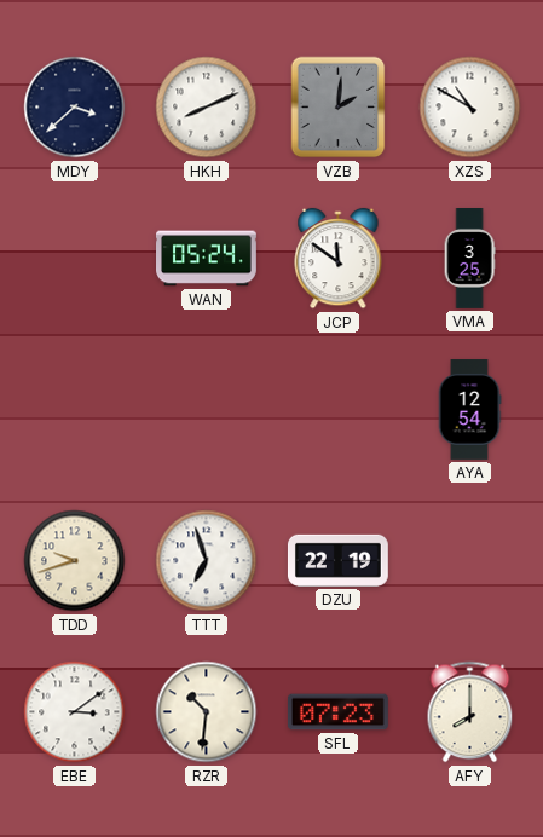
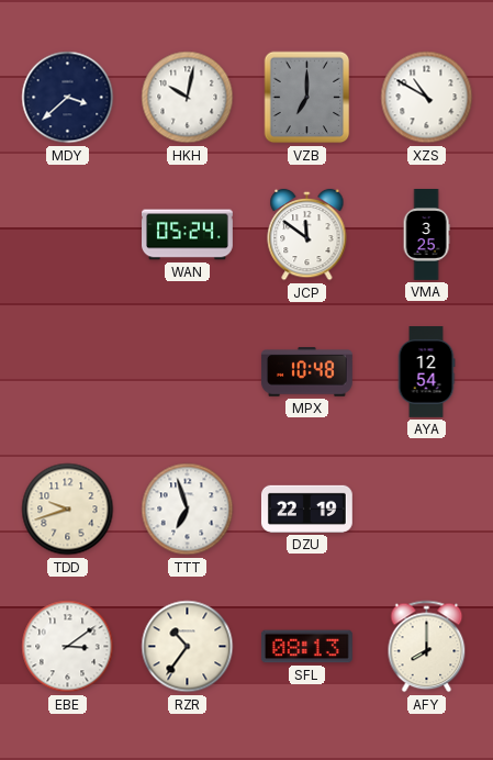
HKH: 8:11 -> 10:02 (188, 98)
VZB: 2:01 -> 7:00 (307, 98)
MPX: none -> 10:48 (306, 372)
RZR: 10:31 -> 10:36 (188, 647)
SFL: 07:23 -> 08:13 (306, 647)
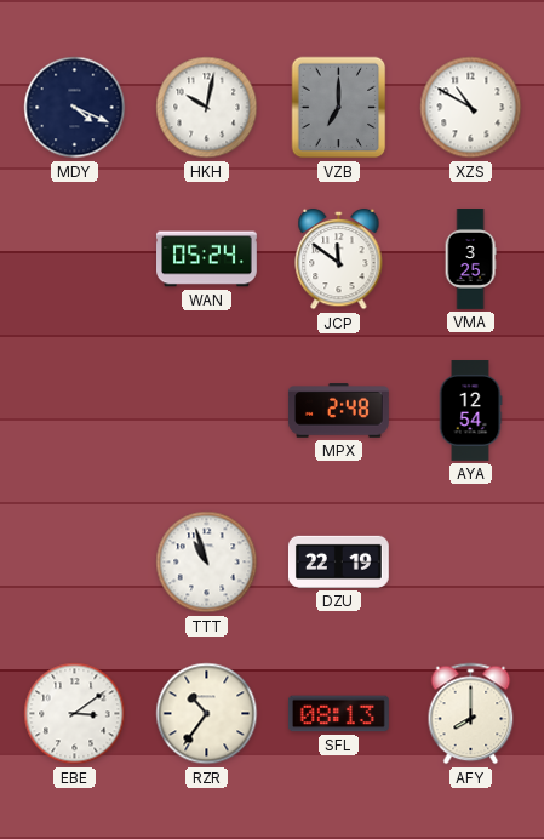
MDY: 3:38 -> 4:19 (75, 108)
MPX: 10:48 -> 2:48 (338, 411)
TDD: 9:42 -> none (68, 510)
TTT: 6:57 -> 10:57 (207, 563)
